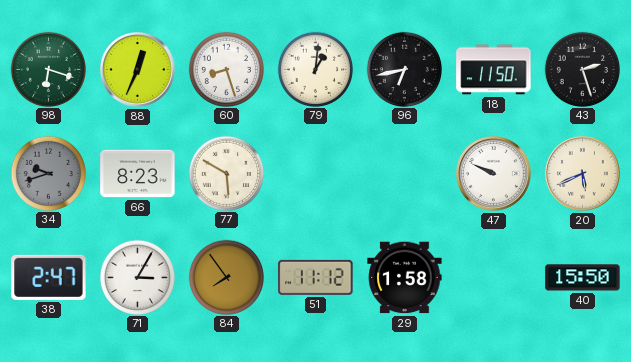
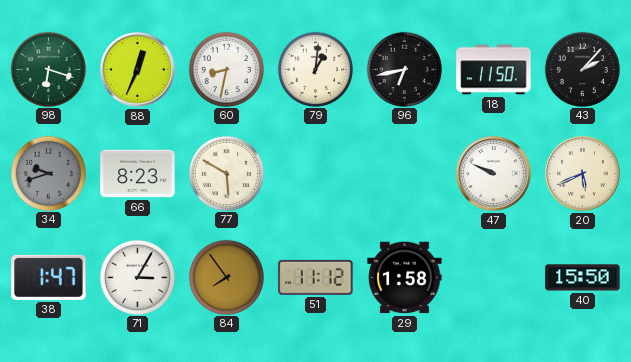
60: 8:27 -> 8:32 (226, 69)
43: 2:27 -> 2:07 (582, 69)
38: 2:47 -> 1:47 (49, 277)
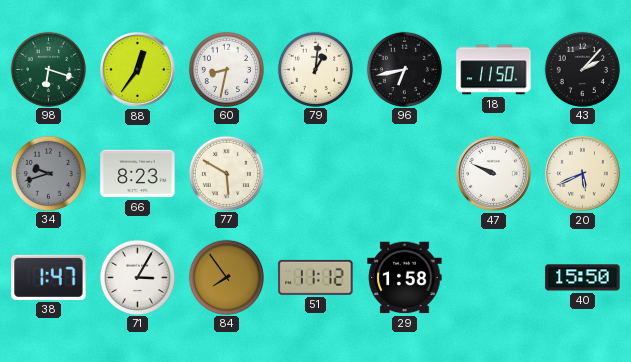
88: 12:34 -> 12:36 (138, 70)
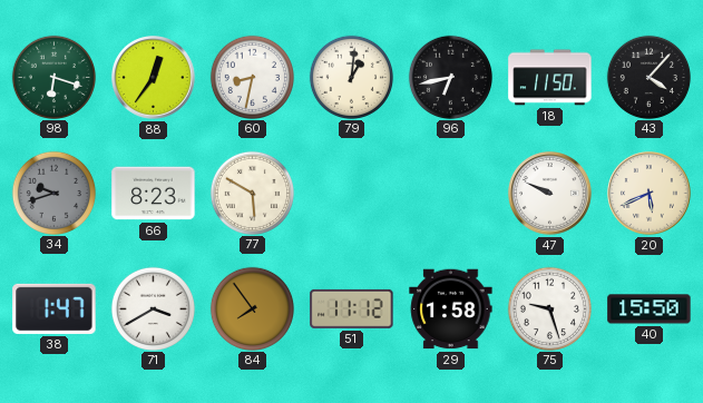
43: 2:07 -> 4:07 (648, 77)
71: 3:05 -> 3:40 (153, 308)
75: none -> 9:27 (549, 308)
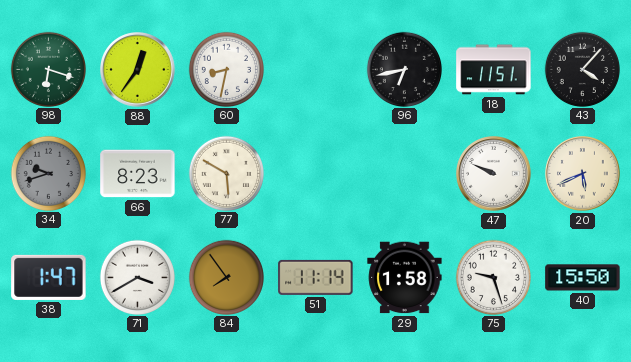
79: 1:01 -> none (351, 77)
18: 11:50 -> 11:51 (494, 70)
51: 11:12 -> 11:14 (316, 277)
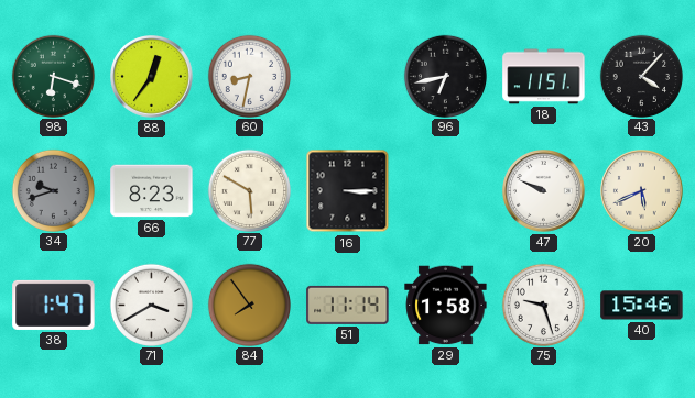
16: none -> 3:15 (348, 191)
40: 15:50 -> 15:46 (642, 306)
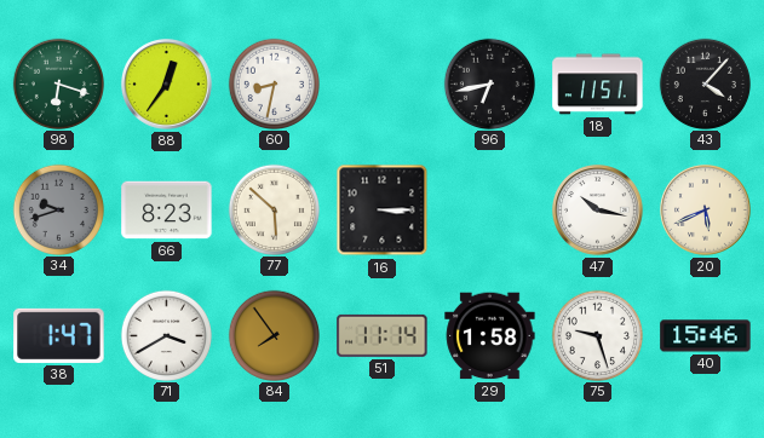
77: 5:50 -> 5:52 (274, 209)
47: 9:49 -> 10:17 (598, 211)
